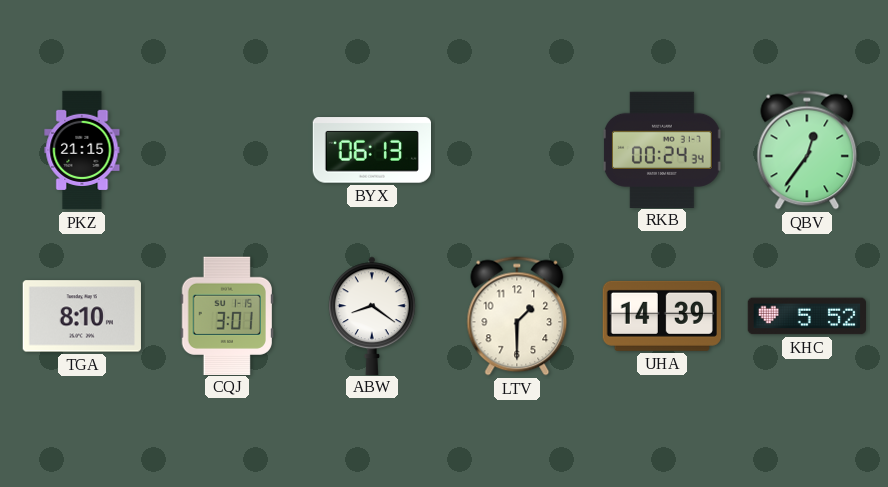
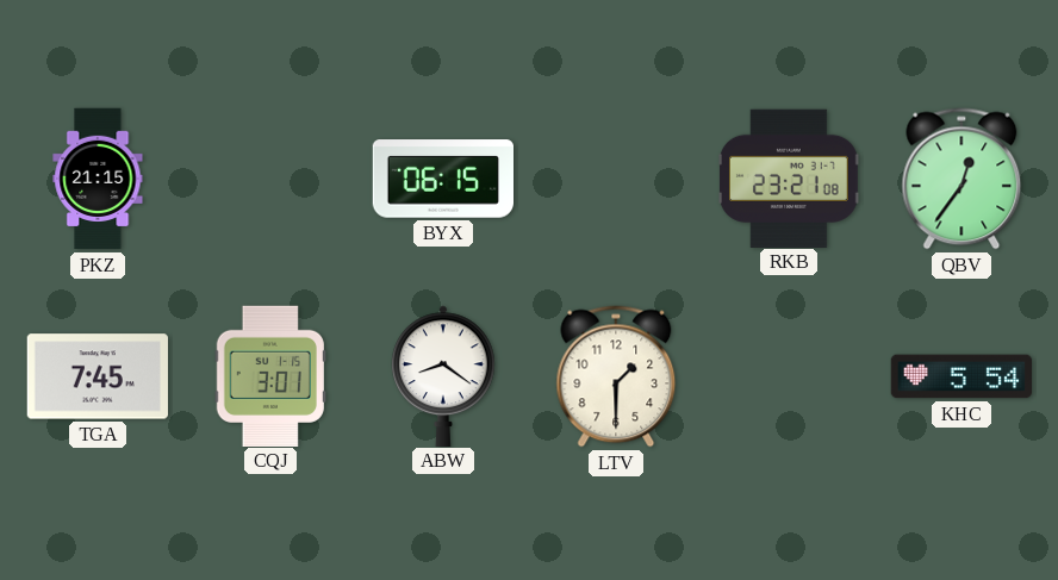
BYX: 06:13 -> 06:15 (442, 179)
RKB: 00:24 -> 23:21 (789, 177)
TGA: 8:10 -> 7:45 (97, 376)
UHA: 14:39 -> none (662, 316)
KHC: 5:52 -> 5:54 (960, 376)
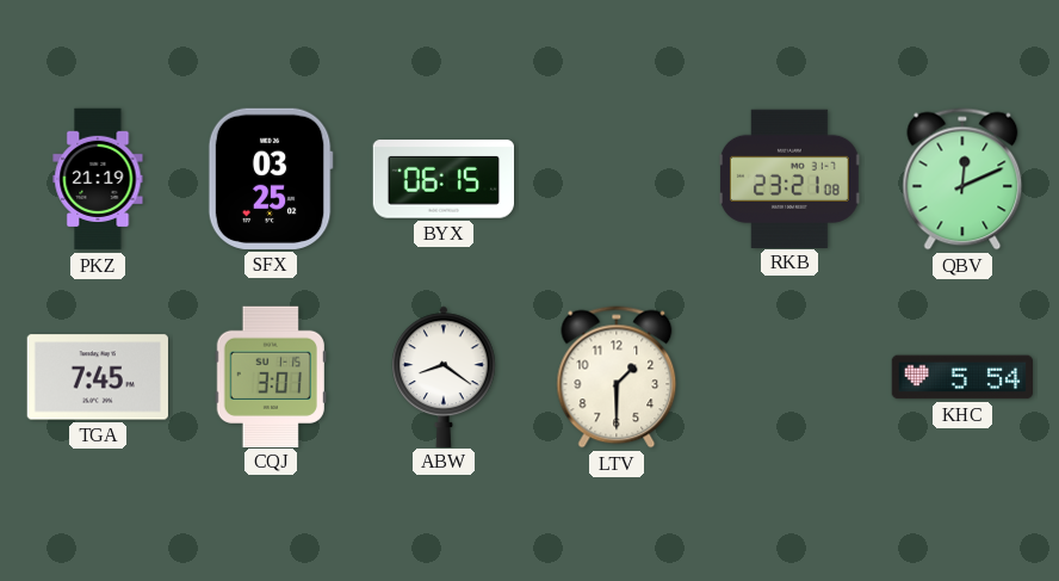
PKZ: 21:15 -> 21:19 (98, 179)
SFX: none -> 03:25 (271, 179)
QBV: 12:36 -> 12:11 (962, 179)
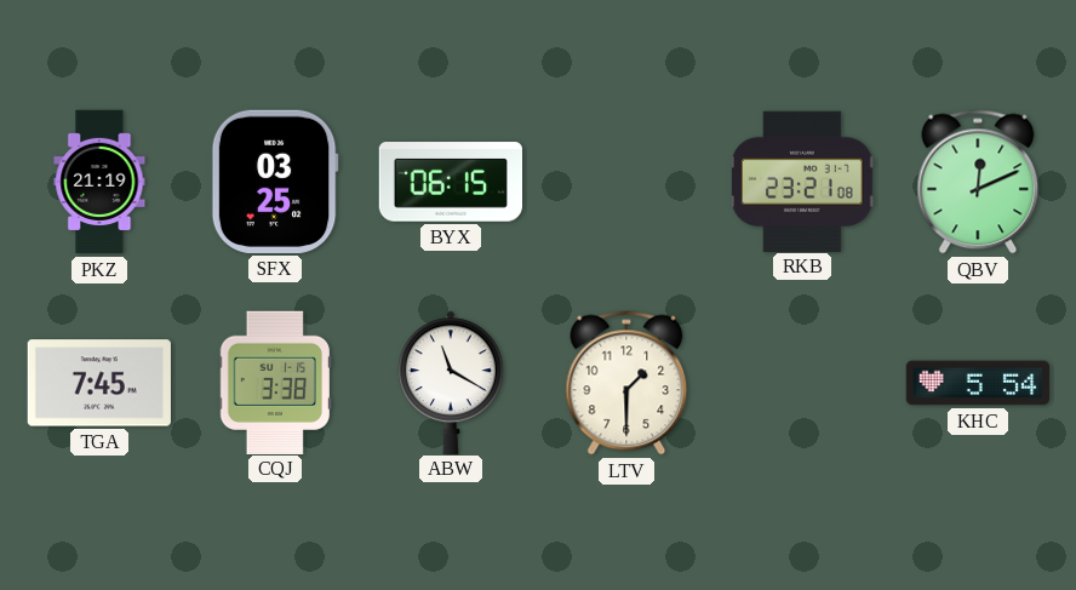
CQJ: 3:01 -> 3:38 (274, 382)
ABW: 8:21 -> 11:20 (452, 382)
